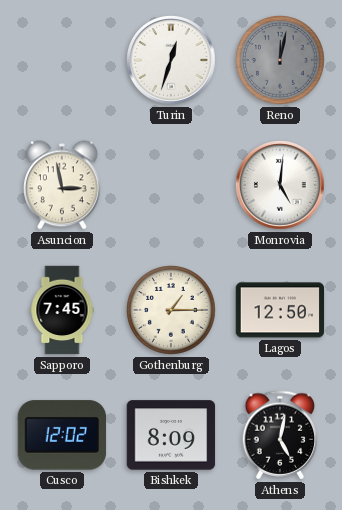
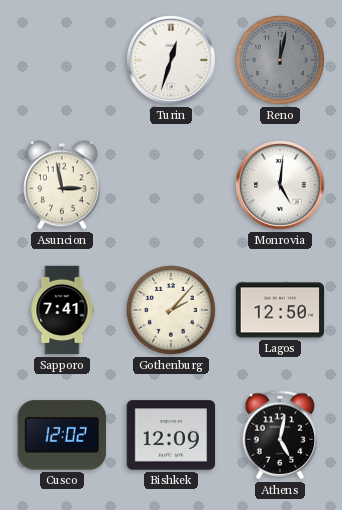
Sapporo: 7:45 -> 7:41 (62, 310)
Gothenburg: 1:15 -> 2:07 (172, 311)
Bishkek: 8:09 -> 12:09 (171, 435)
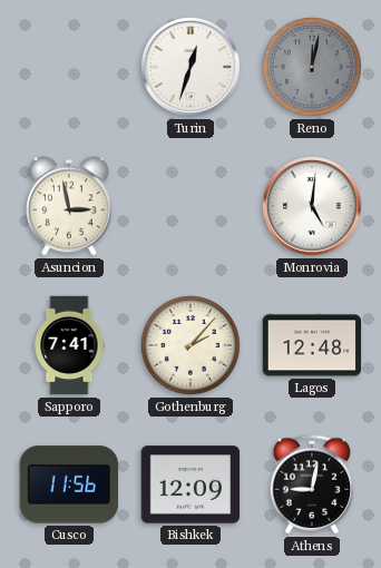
Lagos: 12:50 -> 12:48 (312, 345)
Cusco: 12:02 -> 11:56 (69, 484)
Athens: 5:02 -> 9:02 (312, 484)
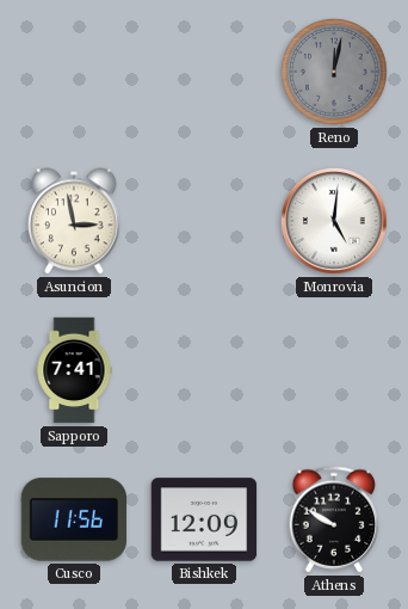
Turin: 12:33 -> none (192, 68)
Gothenburg: 2:07 -> none (192, 346)
Lagos: 12:48 -> none (312, 345)
Athens: 9:02 -> 9:50 (334, 519)
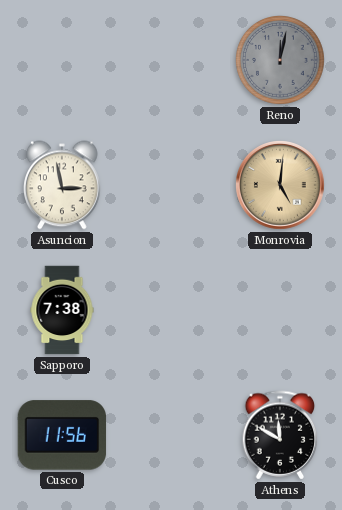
Monrovia dial: white -> champagne (281, 186)
Sapporo: 7:41 -> 7:38 (62, 310)
Bishkek: 12:09 -> none (204, 519)
Athens: 9:50 -> 11:50 (280, 435)
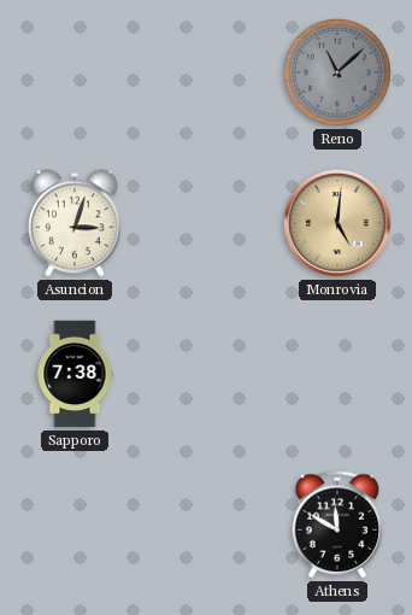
Reno: 12:02 -> 11:08 (339, 74)
Asuncion: 2:58 -> 3:03 (76, 223)
Cusco: 11:56 -> none (62, 435)
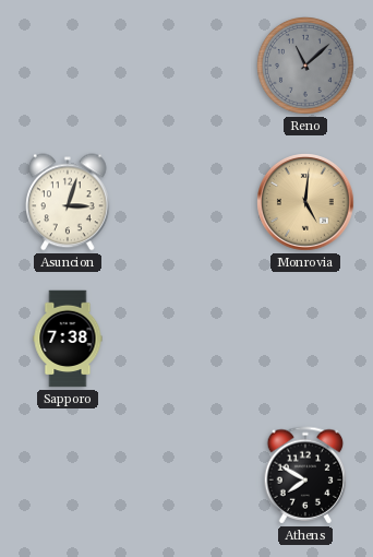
Athens: 11:50 -> 7:50 (305, 475)
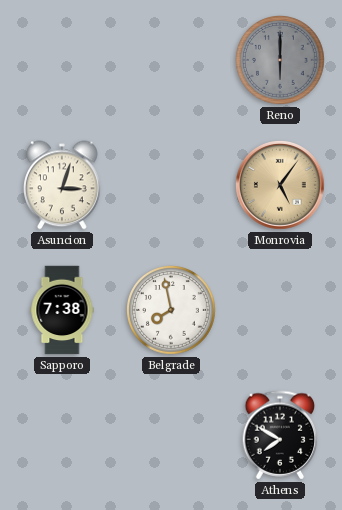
Reno: 11:08 -> 6:00 (281, 61)
Monrovia: 5:01 -> 5:06 (281, 186)
Belgrade: none -> 7:58 (172, 311)
